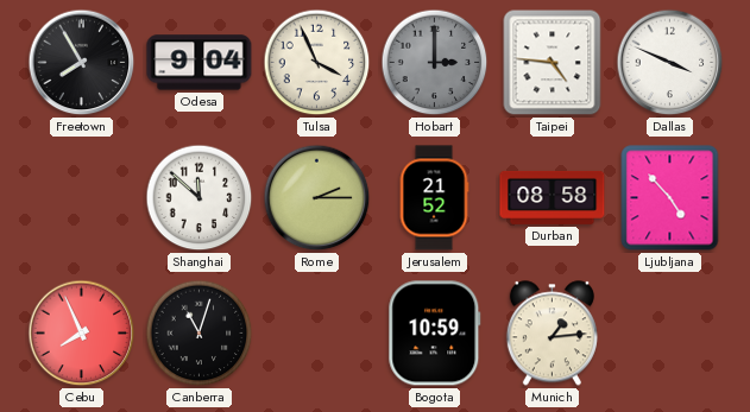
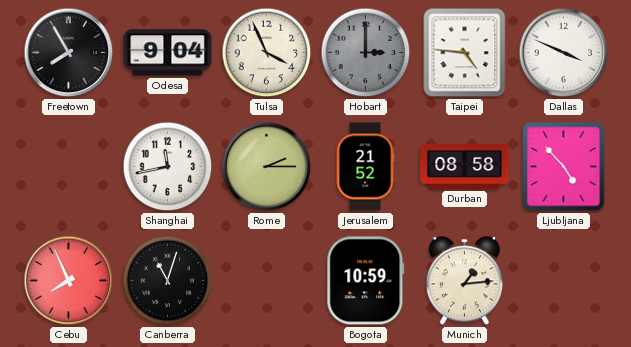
Shanghai: 11:52 -> 11:43 (168, 167)
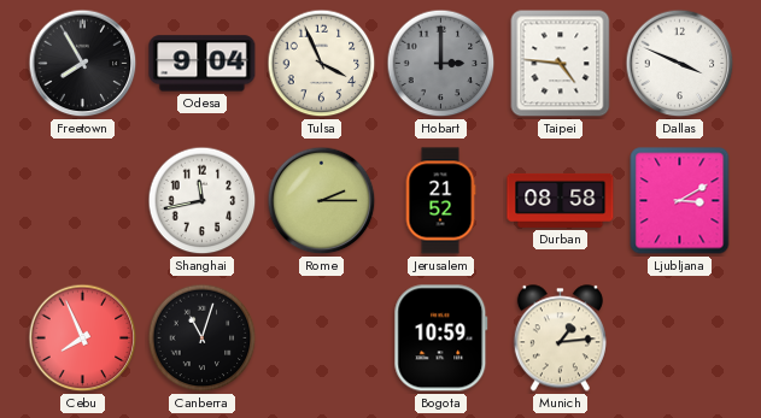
Ljubljana: 4:53 -> 3:10 (680, 201)
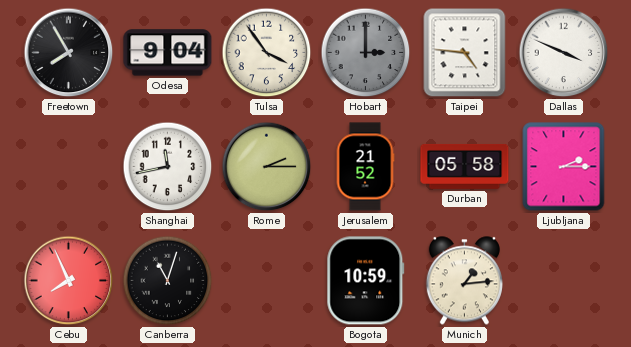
Tulsa: 3:56 -> 3:54 (267, 53)
Durban: 08:58 -> 05:58 (465, 166)
Ljubljana: 3:10 -> 2:15 (564, 167)
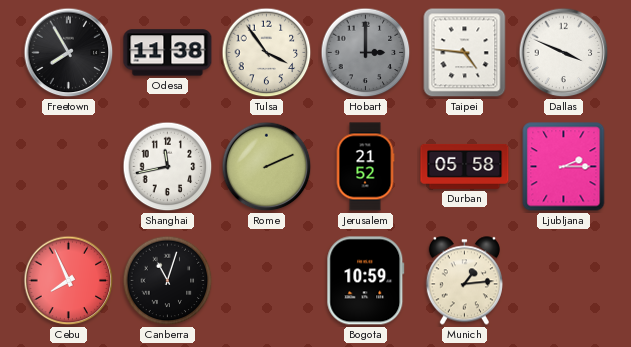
Odesa: 9:04 -> 11:38 (168, 53)
Rome: 2:15 -> 2:11 (267, 167)
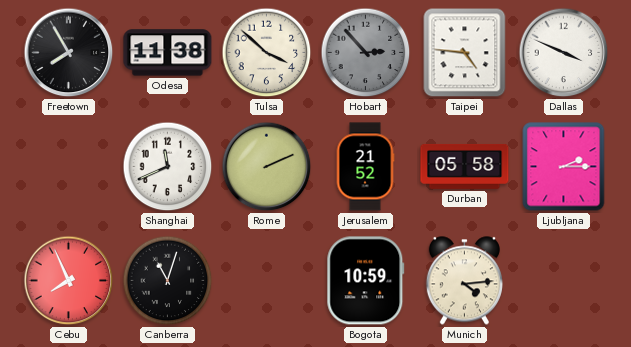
Tulsa: 3:54 -> 3:52 (267, 53)
Hobart: 3:00 -> 2:53 (366, 53)
Shanghai: 11:43 -> 11:41 (168, 167)
Munich: 1:14 -> 4:14 (464, 281)
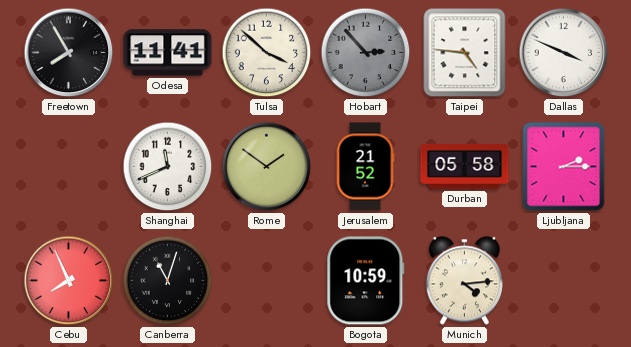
Odesa: 11:38 -> 11:41 (168, 53)
Rome: 2:11 -> 1:51 (267, 167)
